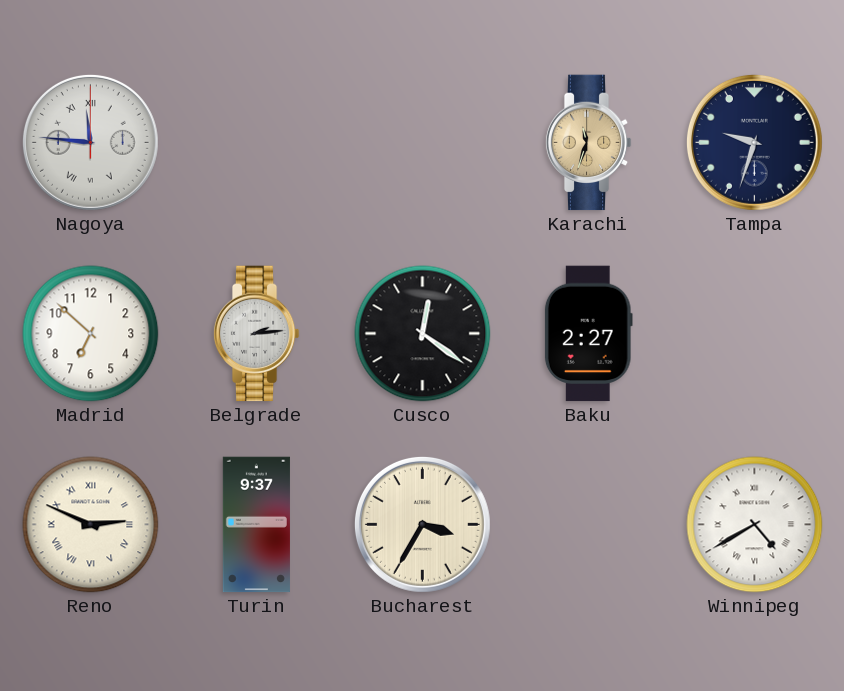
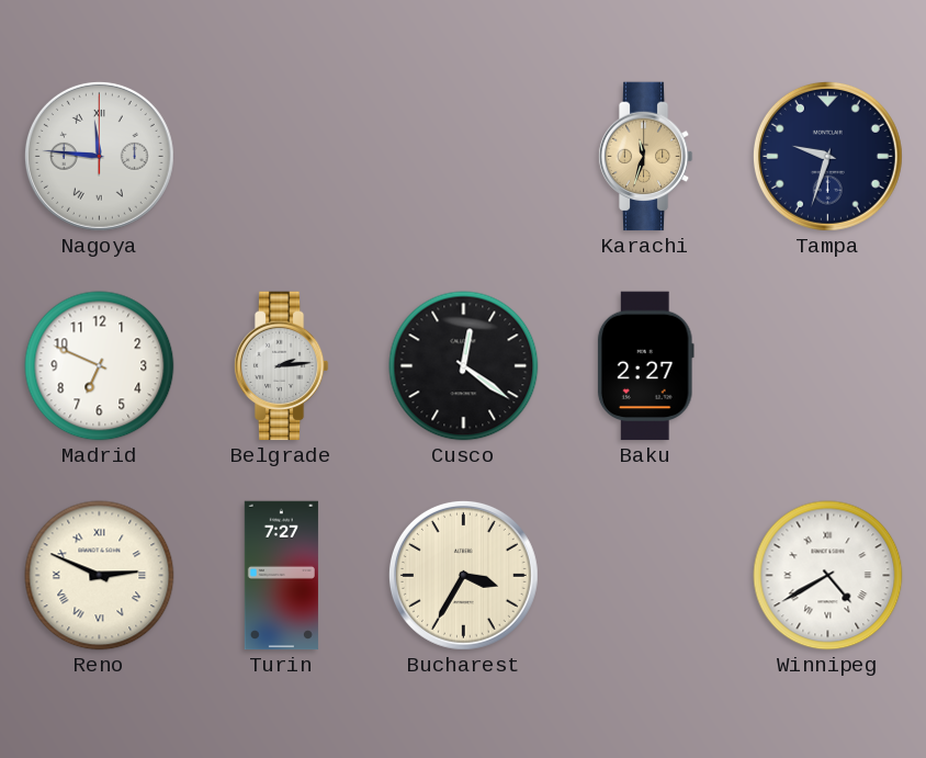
Madrid: 6:52 -> 6:49 (100, 366)
Turin: 9:37 -> 7:27 (281, 576)
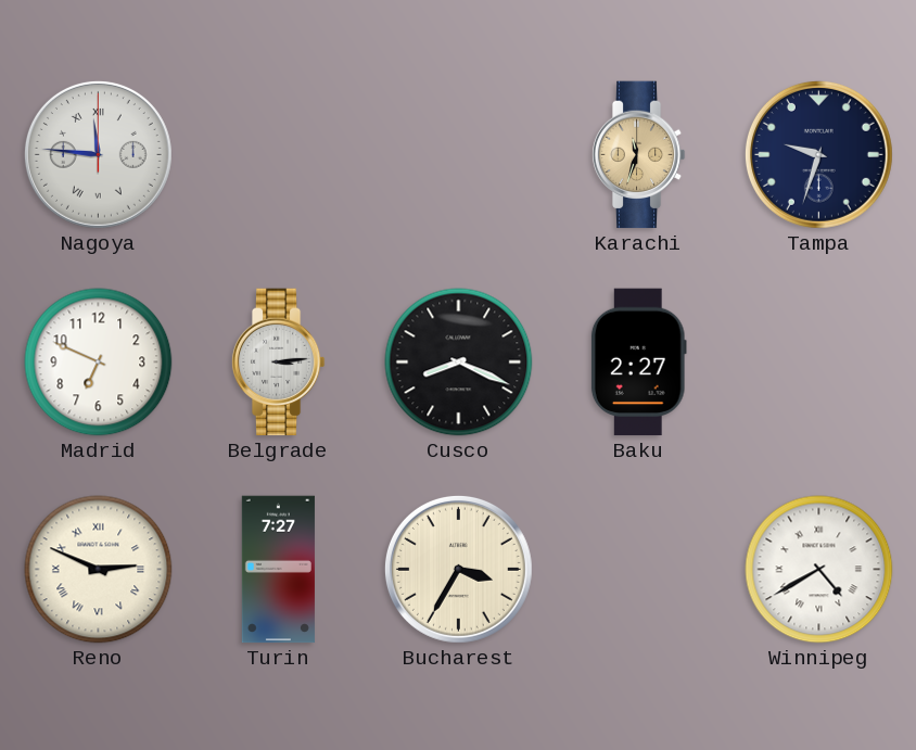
Belgrade: 2:14 -> 3:14 (278, 363)
Cusco: 12:21 -> 8:19 (459, 363)
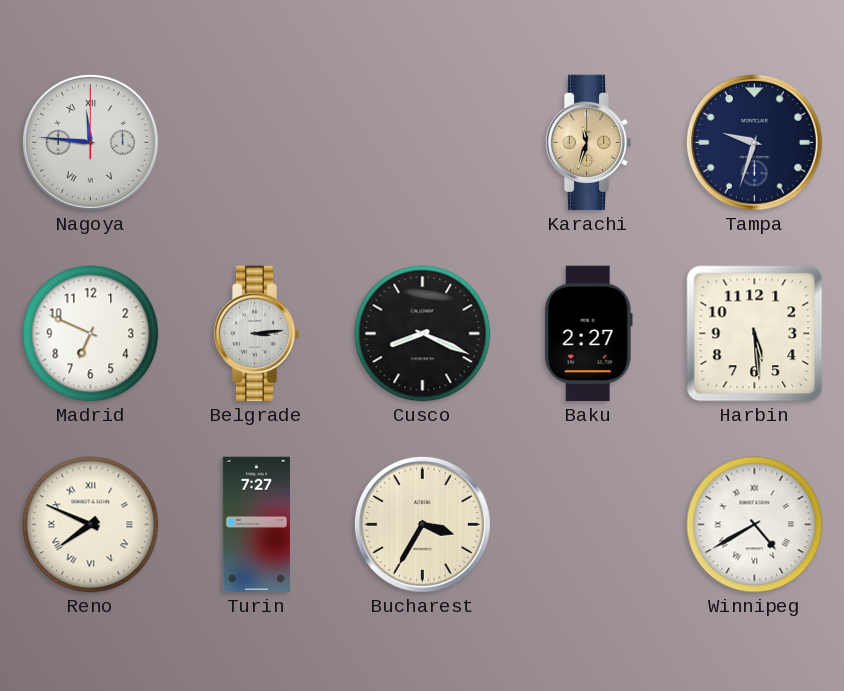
Harbin: none -> 5:29 (755, 334)
Reno: 2:49 -> 7:49 (91, 525)
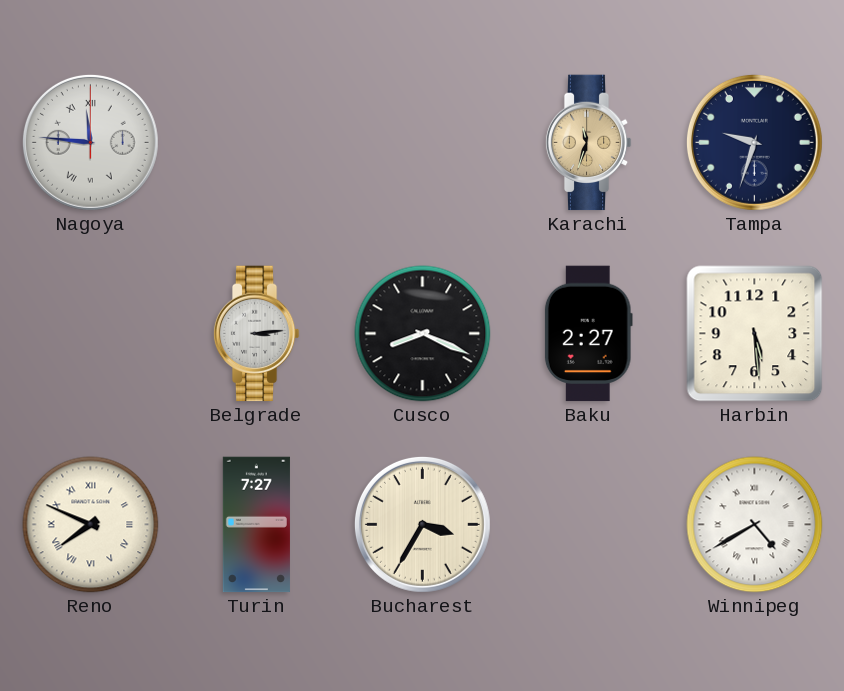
Madrid: 6:49 -> none (91, 334)
